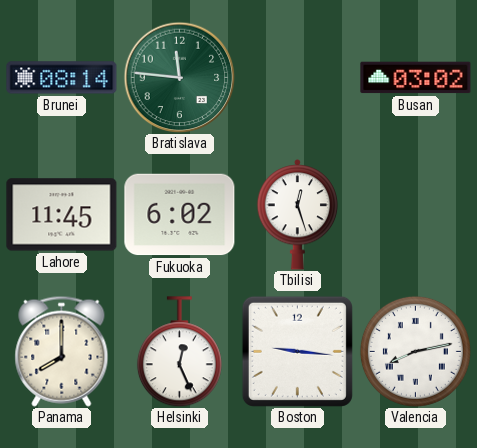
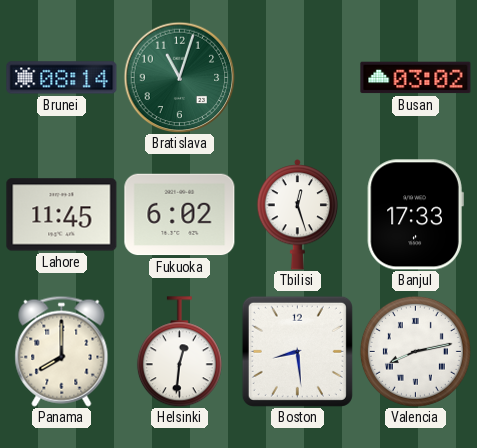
Bratislava: 11:46 -> 11:03 (179, 77)
Banjul: none -> 17:33 (415, 215)
Helsinki: 12:26 -> 12:31 (179, 352)
Boston: 9:16 -> 8:29 (297, 351)
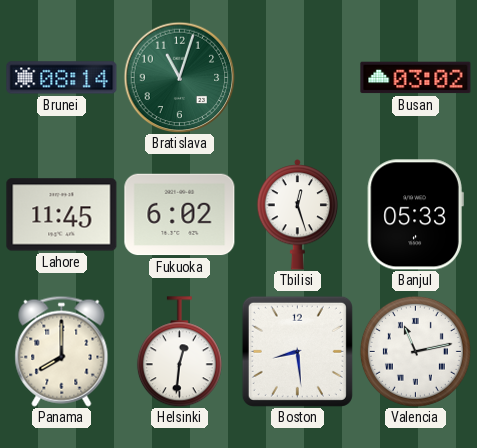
Banjul: 17:33 -> 05:33 (415, 215)
Valencia: 8:13 -> 11:13 (415, 351)
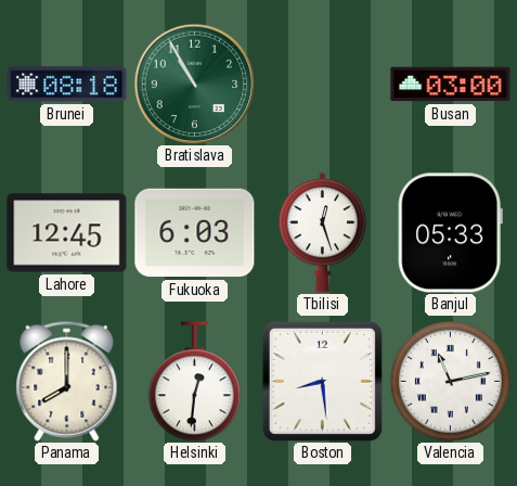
Brunei: 08:14 -> 08:18 (67, 85)
Bratislava: 11:03 -> 10:55 (194, 84)
Busan: 03:02 -> 03:00 (451, 85)
Lahore: 11:45 -> 12:45 (67, 233)
Fukuoka: 6:02 -> 6:03 (195, 233)
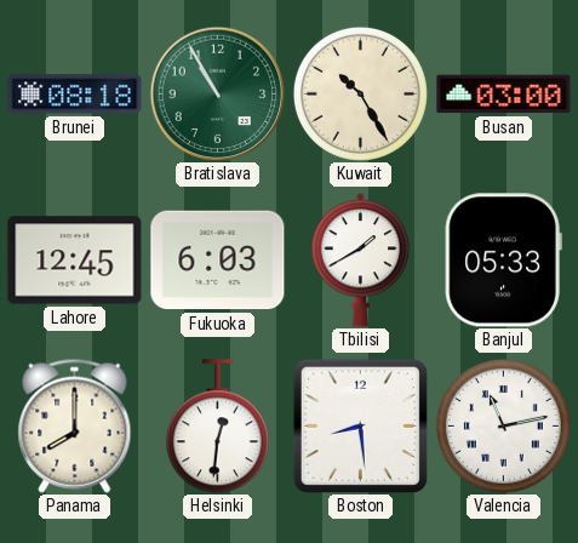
Kuwait: none -> 10:25 (360, 93)
Tbilisi: 12:27 -> 1:40 (361, 261)
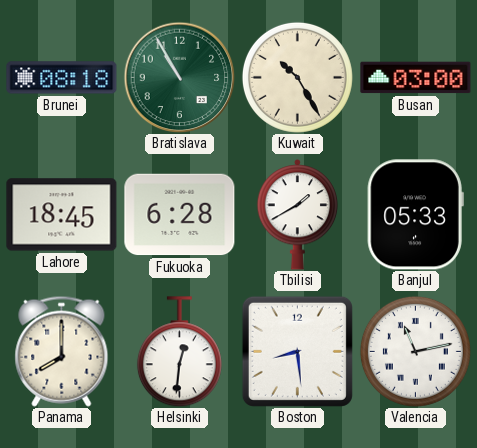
Lahore: 12:45 -> 18:45 (62, 215)
Fukuoka: 6:03 -> 6:28 (180, 215)
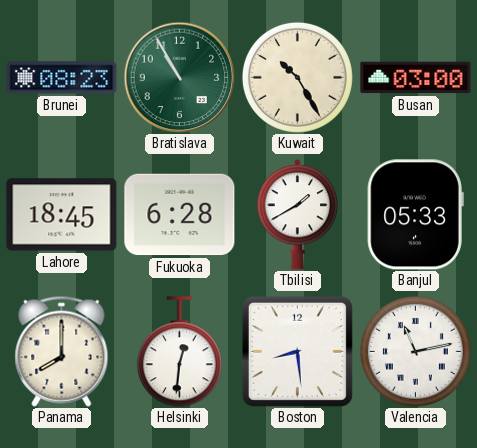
Brunei: 08:18 -> 08:23 (62, 78)
